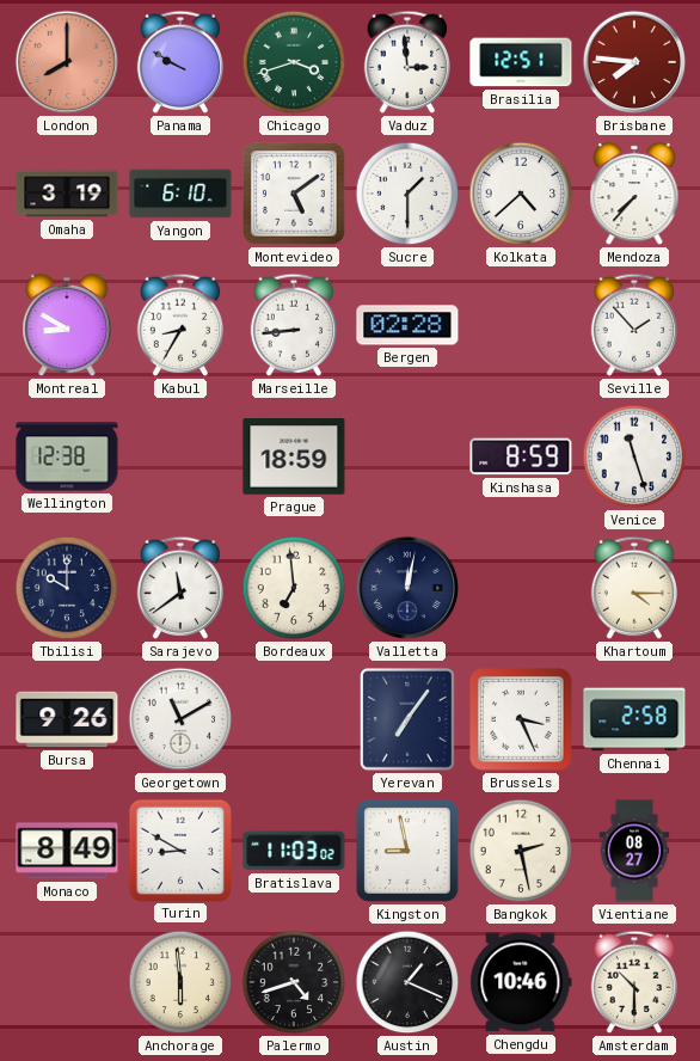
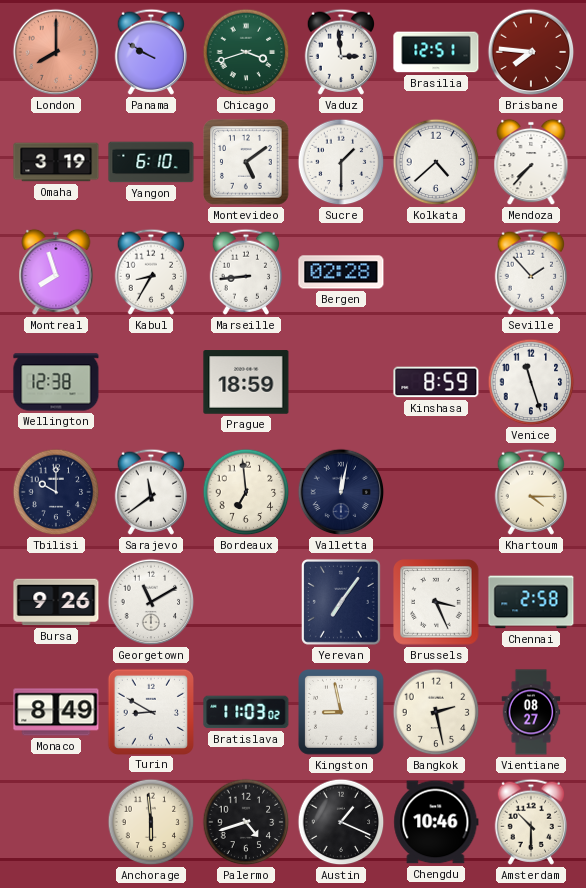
Montreal: 8:50 -> 7:57 (56, 272)
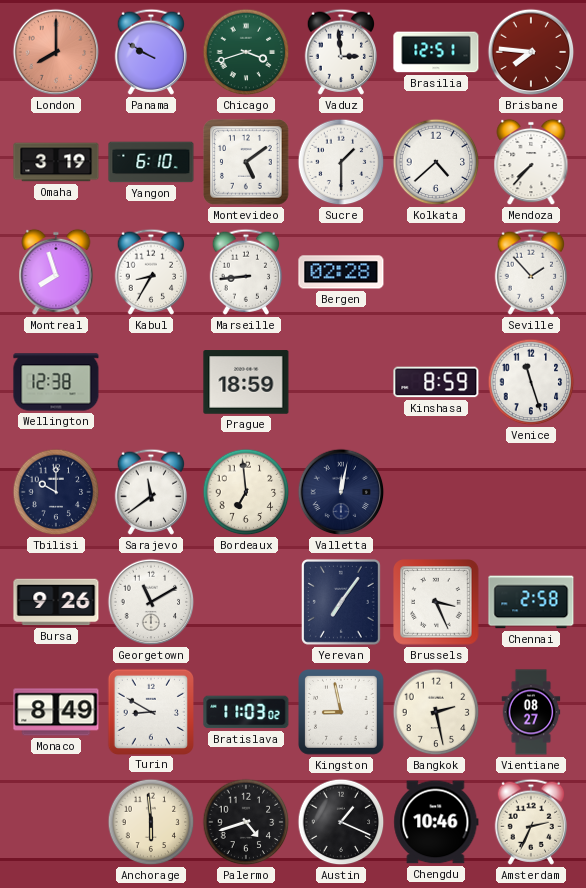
Khartoum: 4:15 -> none (531, 492)
Amsterdam: 10:30 -> 2:34 (531, 822)
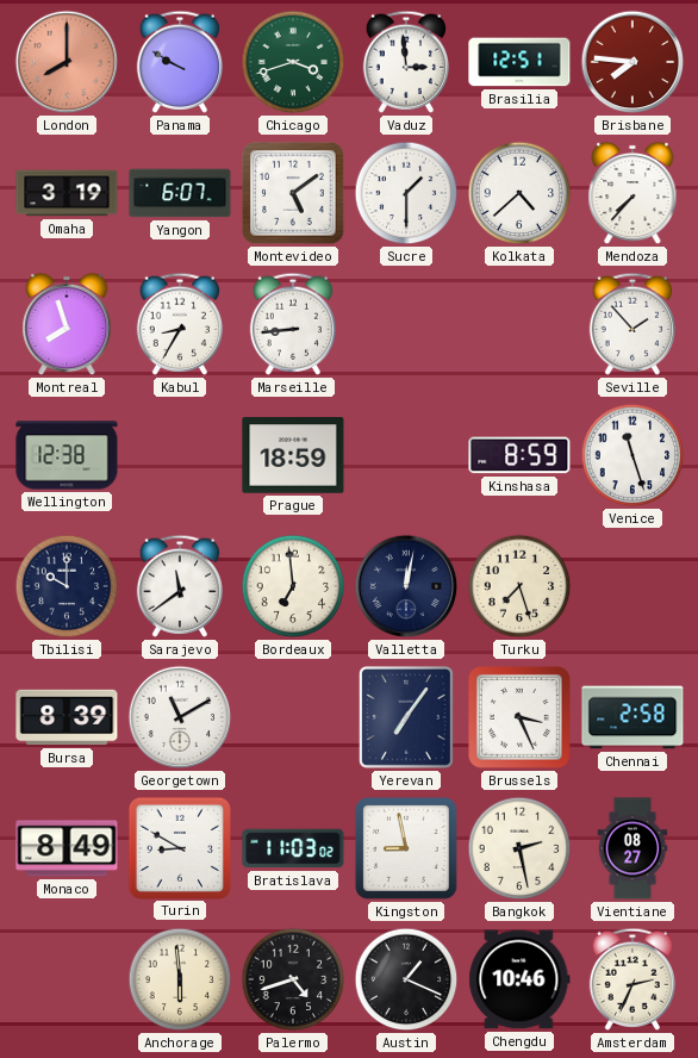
Yangon: 6:10 -> 6:07 (180, 193)
Bergen: 02:28 -> none (341, 272)
Turku: none -> 7:27 (519, 586)
Bursa: 9:26 -> 8:39 (67, 717)
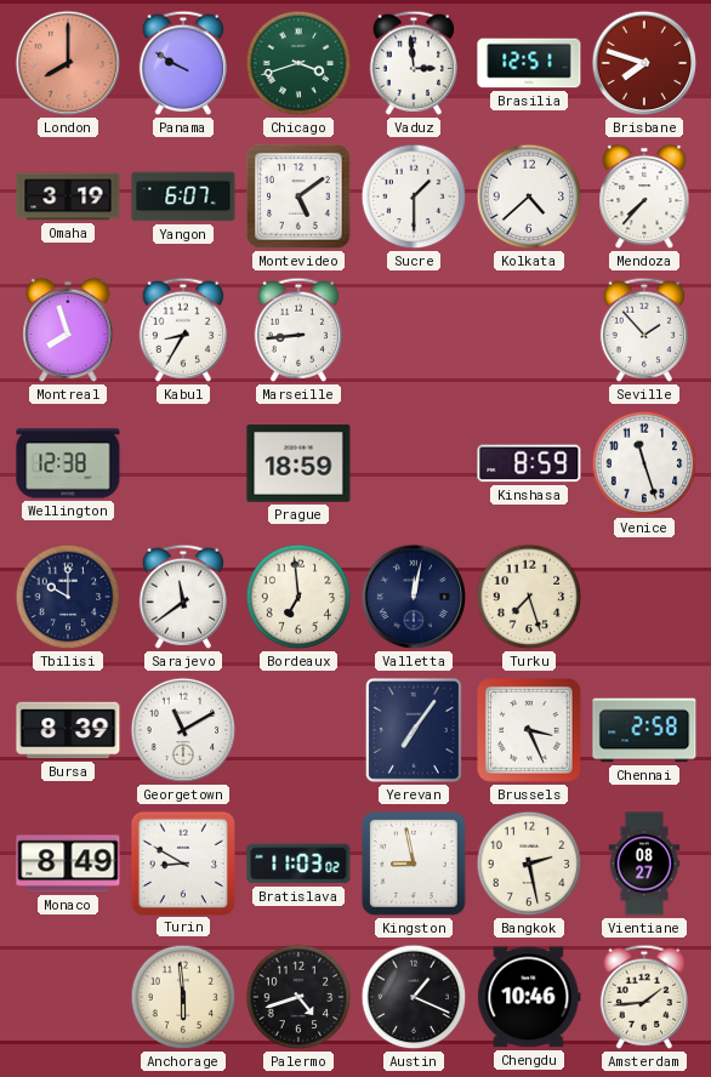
Brisbane: 7:46 -> 7:48 (644, 63)
Amsterdam: 2:34 -> 1:44 (644, 997)
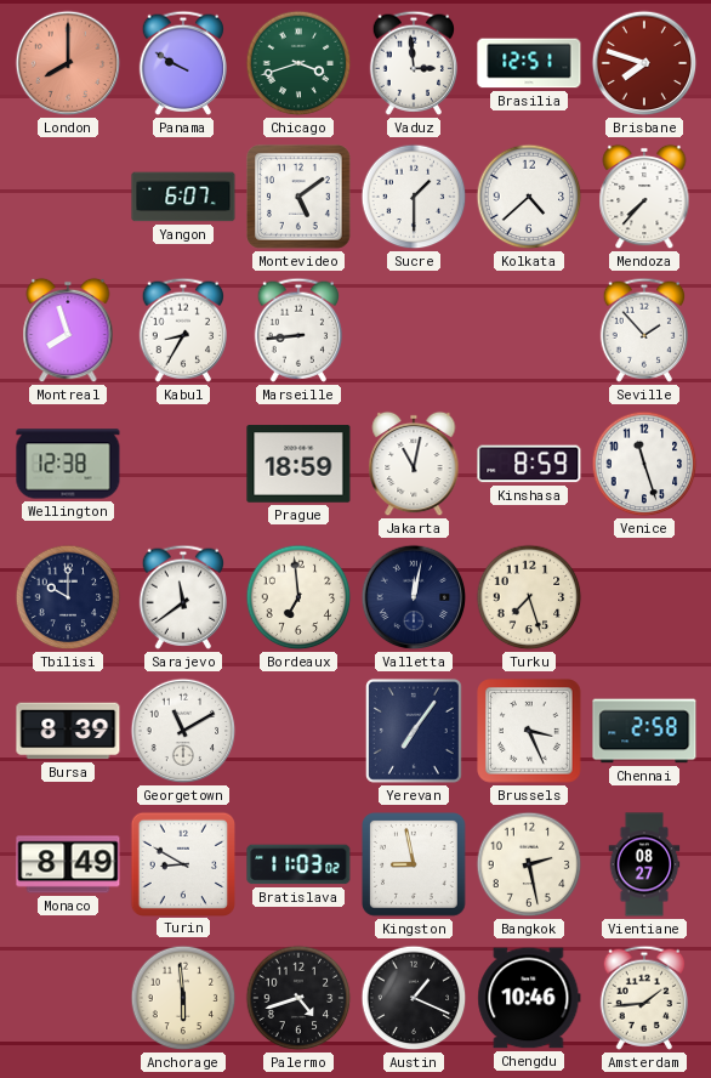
Omaha: 3:19 -> none (68, 196)
Jakarta: none -> 11:02 (414, 464)
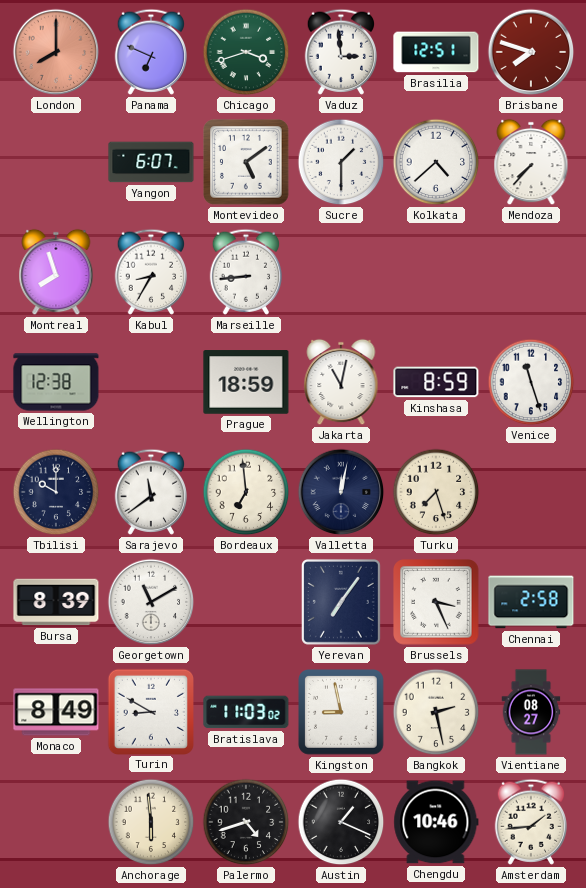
Panama: 9:50 -> 6:49 (151, 52)
Seville: 1:53 -> none (644, 330)
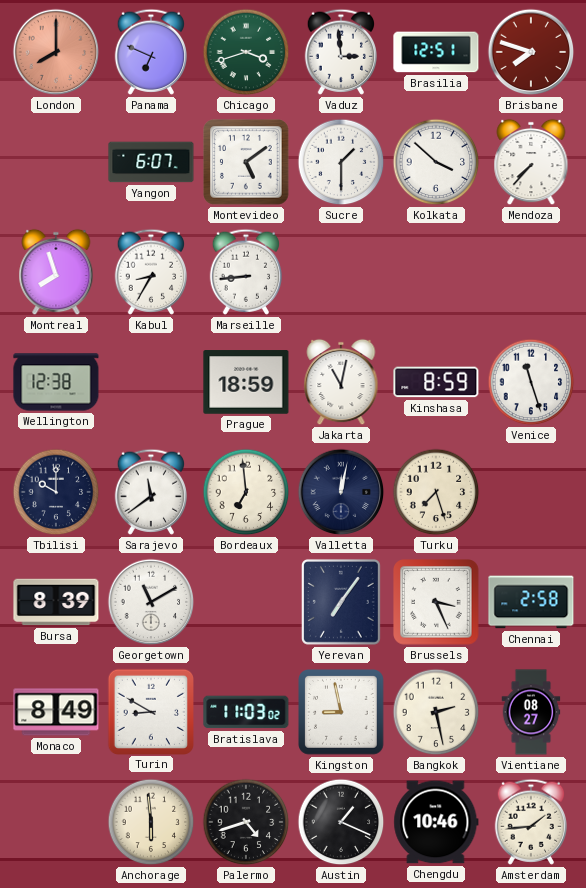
Kolkata: 4:38 -> 3:52 (436, 162)
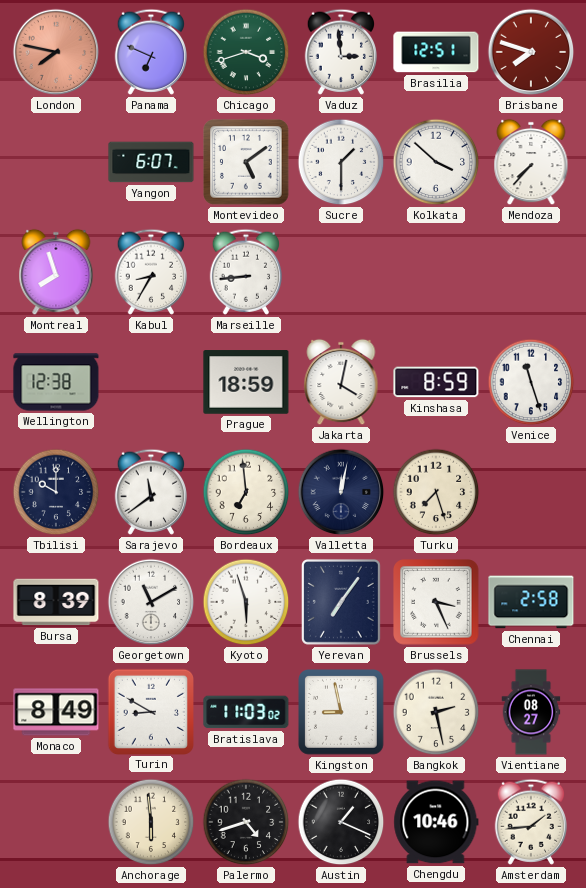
London: 8:00 -> 7:47 (56, 52)
Jakarta: 11:02 -> 4:02 (341, 382)
Kyoto: none -> 5:57 (246, 602)
